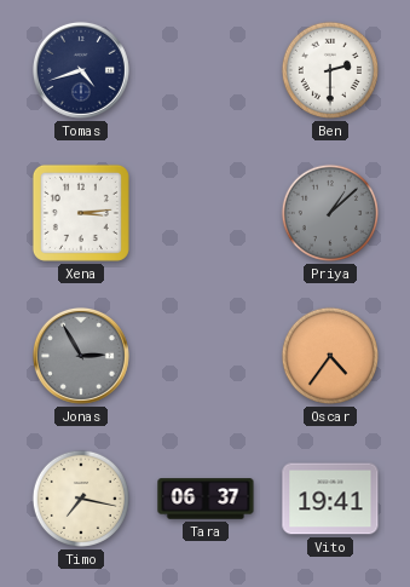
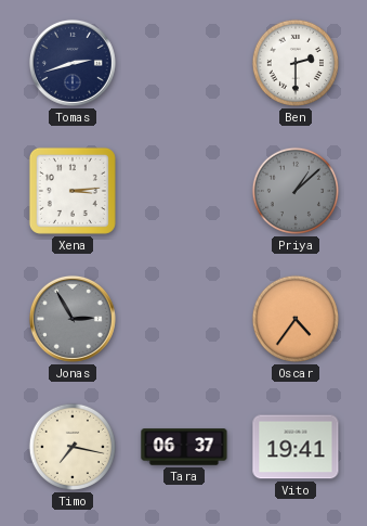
Tomas: 4:42 -> 2:42 (73, 63)
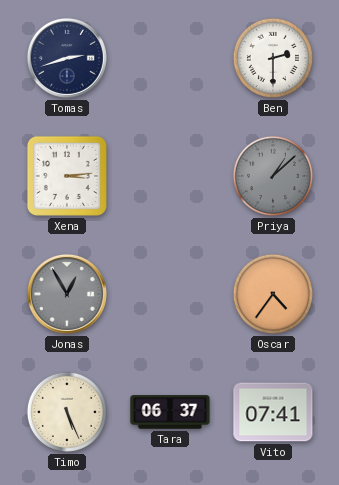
Jonas: 2:55 -> 12:55 (67, 294)
Timo: 7:17 -> 5:26 (67, 412)
Vito: 19:41 -> 07:41 (273, 412)
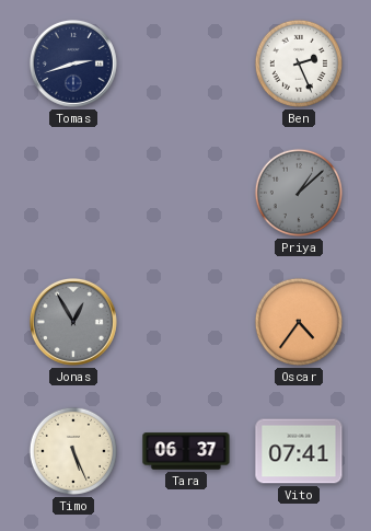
Ben: 2:30 -> 2:26 (299, 64)
Xena: 3:14 -> none (67, 176)
